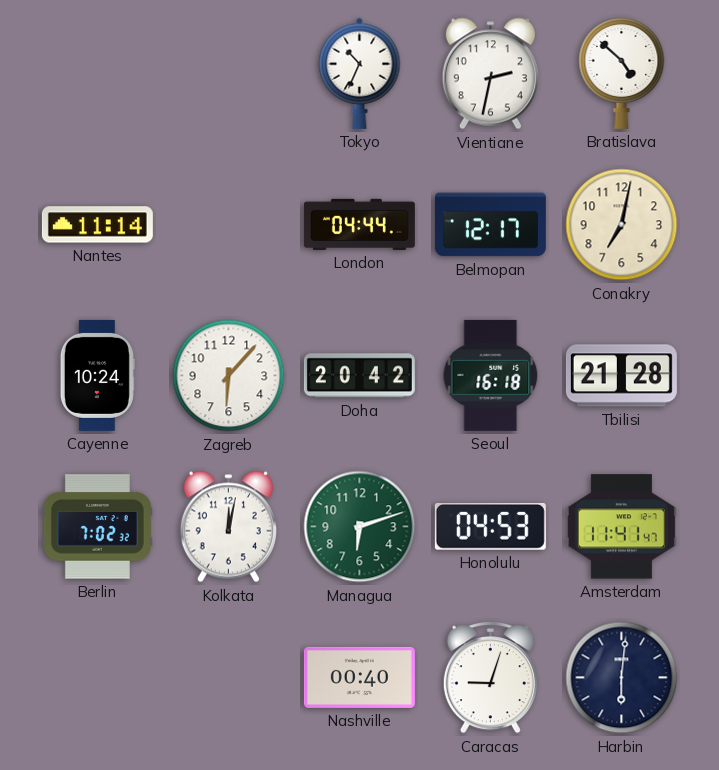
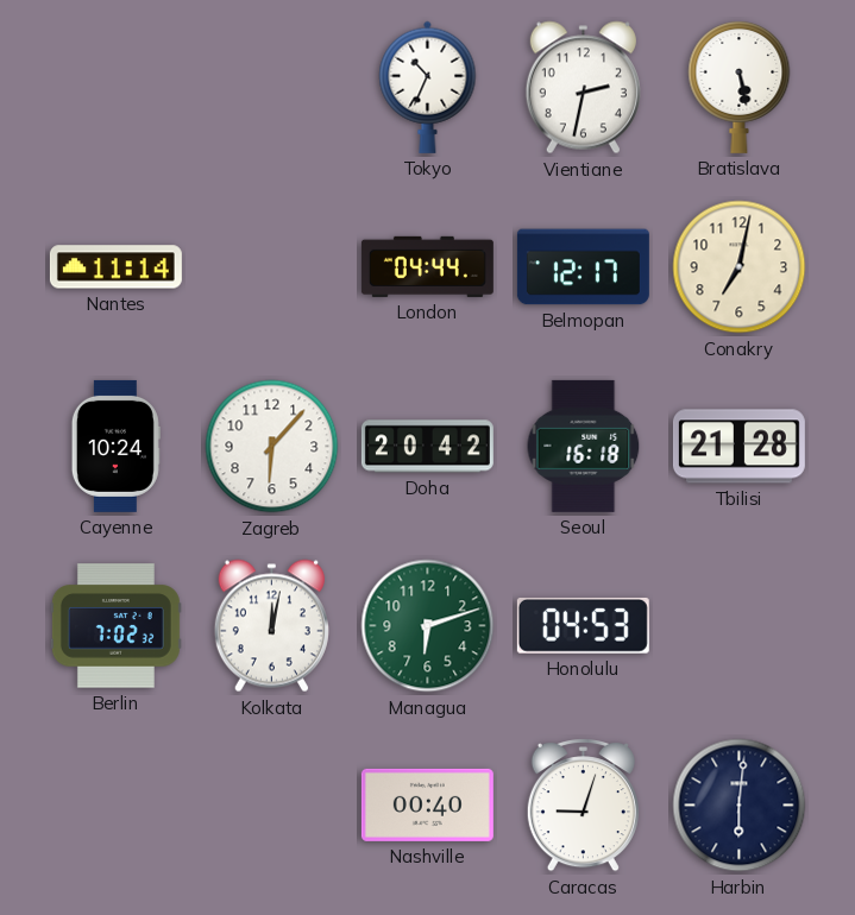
Bratislava: 4:52 -> 5:28 (740, 88)
Amsterdam: 11:41 -> none (621, 527)
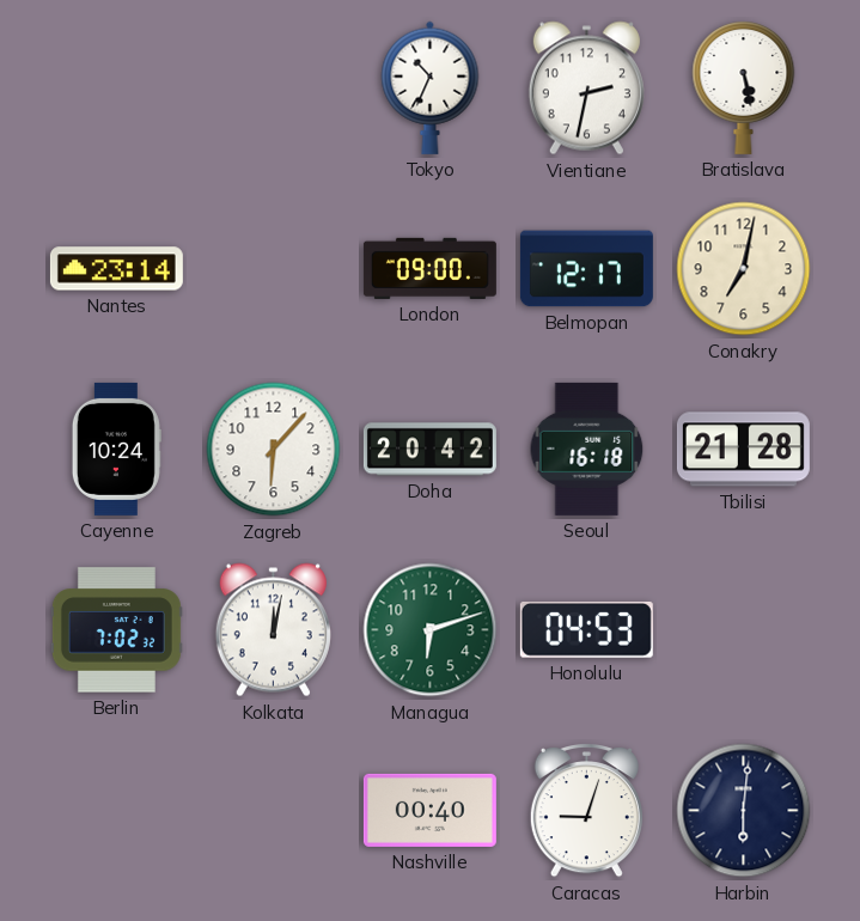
Nantes: 11:14 -> 23:14 (116, 269)
London: 04:44 -> 09:00 (429, 268)
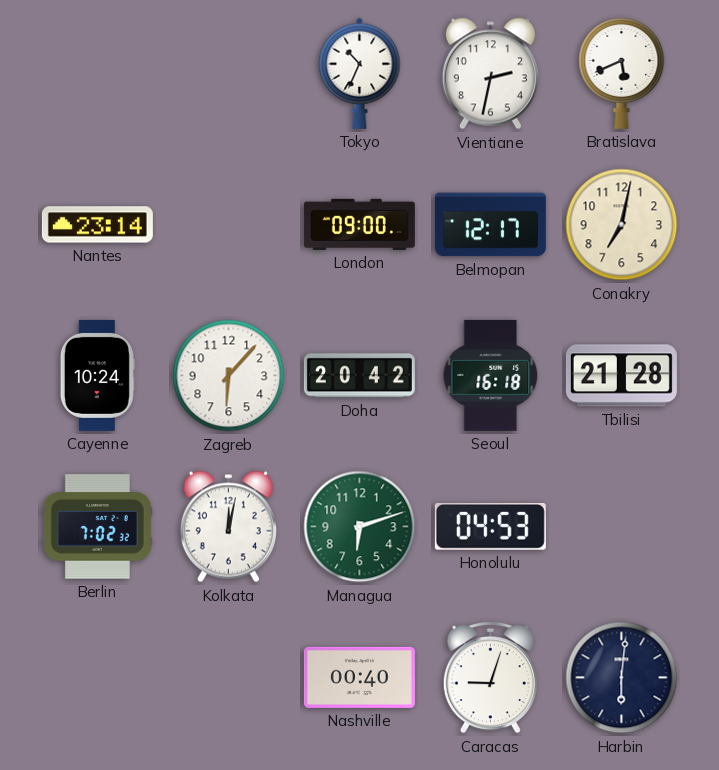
Bratislava: 5:28 -> 5:41 (622, 74)
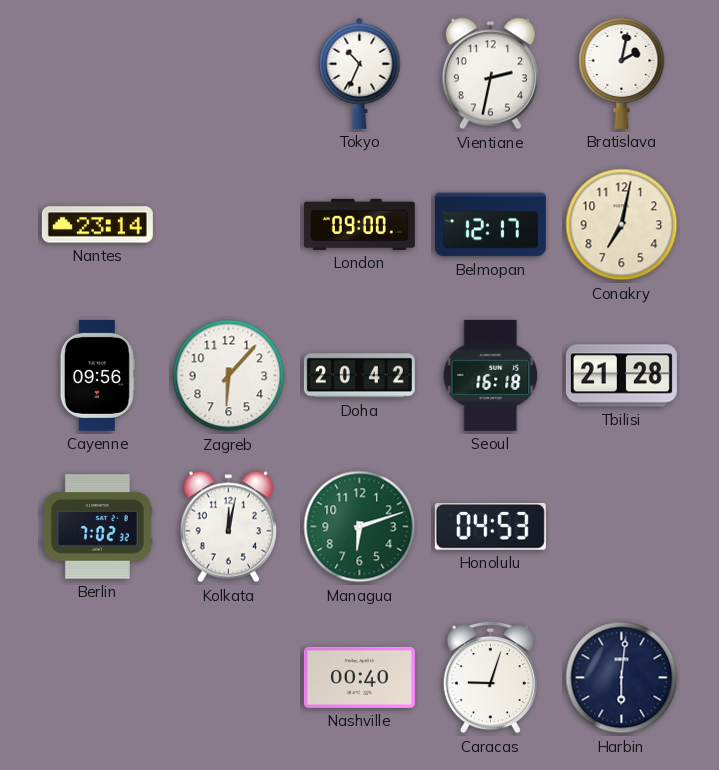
Bratislava: 5:41 -> 2:02 (622, 74)
Cayenne: 10:24 -> 09:56 (97, 375)
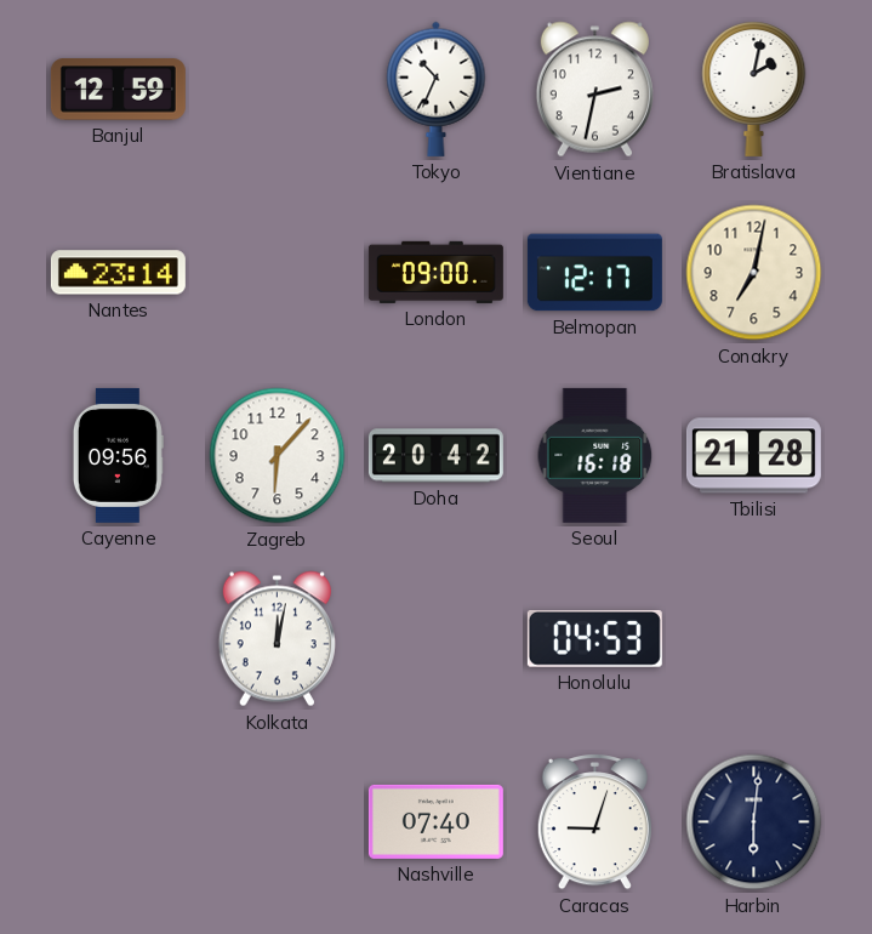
Banjul: none -> 12:59 (118, 90)
Berlin: 7:02 -> none (97, 527)
Managua: 6:12 -> none (360, 527)
Nashville: 00:40 -> 07:40 (435, 821)
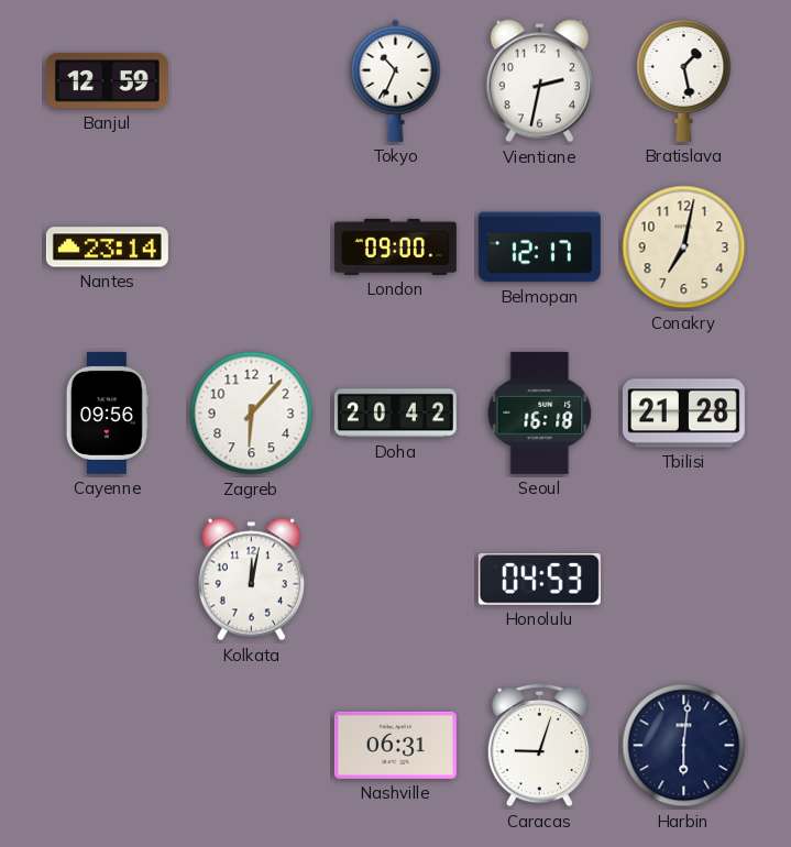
Bratislava: 2:02 -> 1:28 (684, 81)
Nashville: 07:40 -> 06:31 (395, 745)
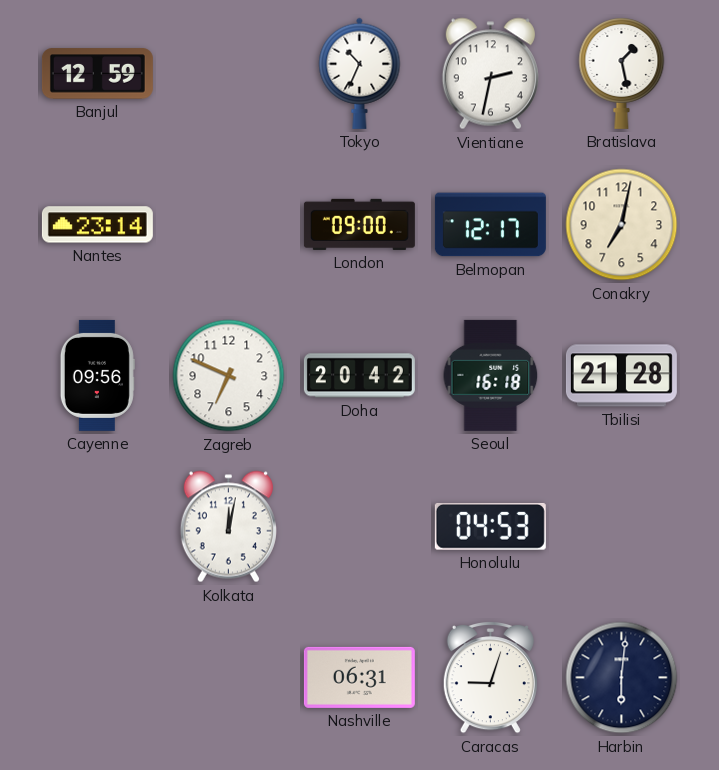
Zagreb: 6:07 -> 6:49 (229, 376)
